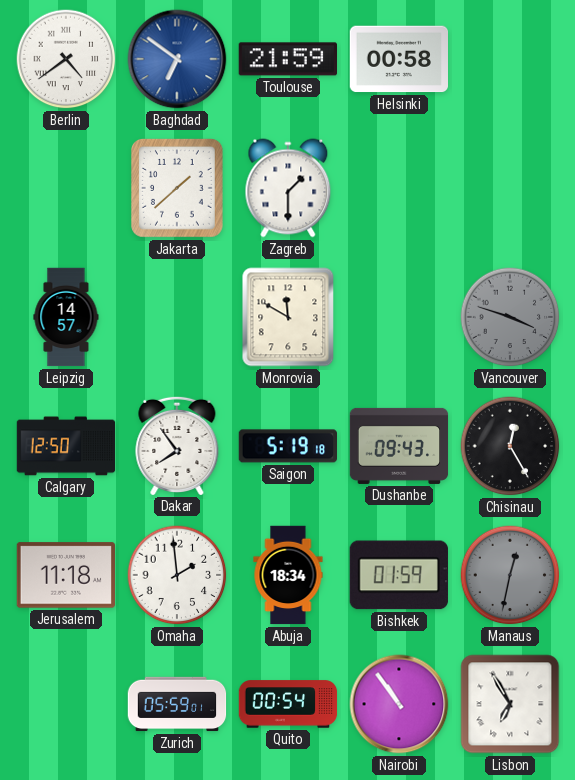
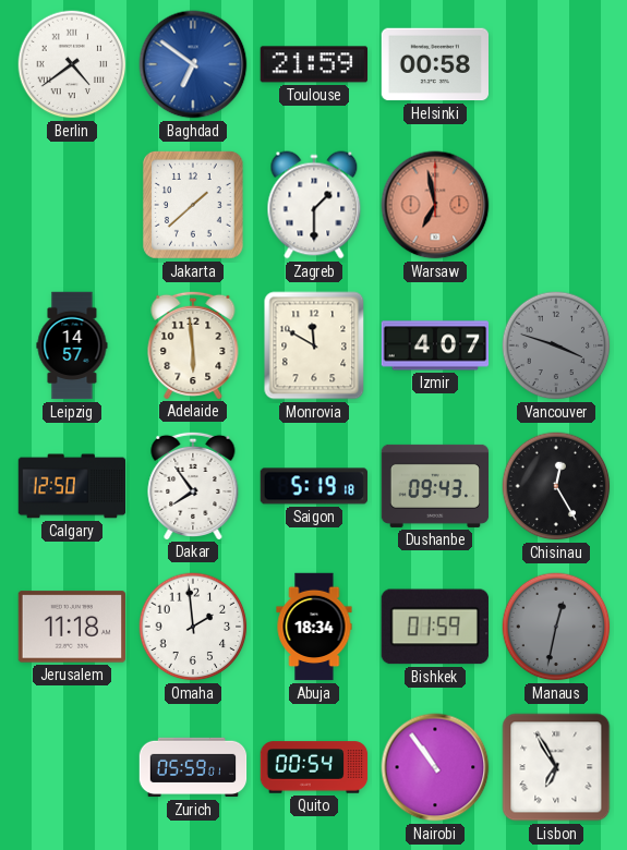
Warsaw: none -> 6:58 (435, 205)
Adelaide: none -> 5:59 (193, 344)
Izmir: none -> 4:07 (435, 345)
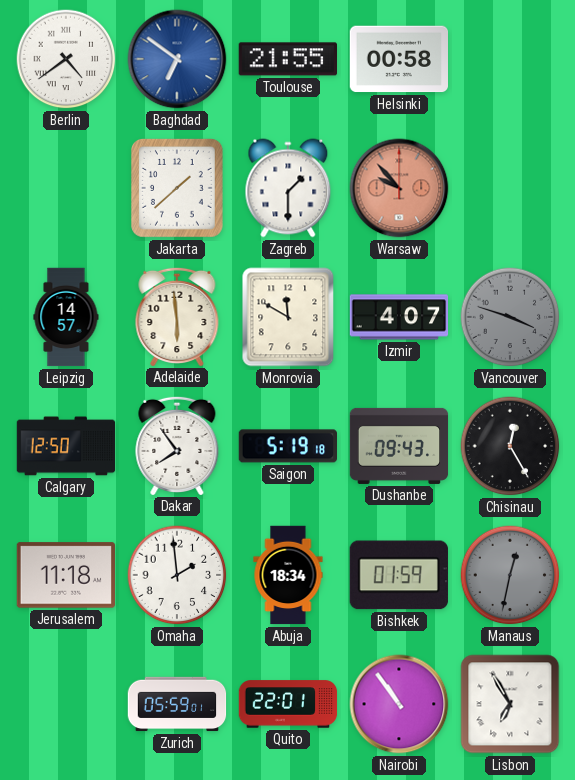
Toulouse: 21:59 -> 21:55 (287, 59)
Warsaw: 6:58 -> 9:53 (399, 188)
Quito: 00:54 -> 22:01 (288, 704)
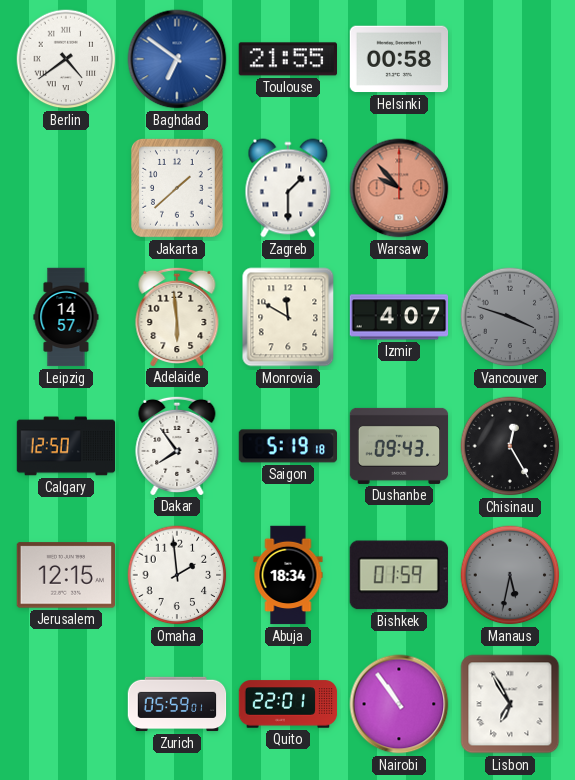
Jerusalem: 11:18 -> 12:15 (65, 575)
Manaus: 12:32 -> 5:32 (510, 575)
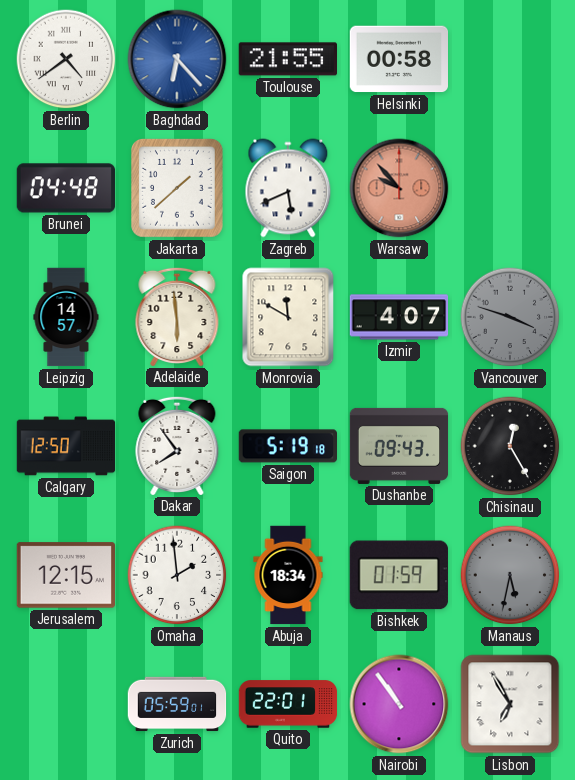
Baghdad: 6:51 -> 6:23 (177, 59)
Brunei: none -> 04:48 (66, 188)
Zagreb: 1:30 -> 5:41 (288, 188)
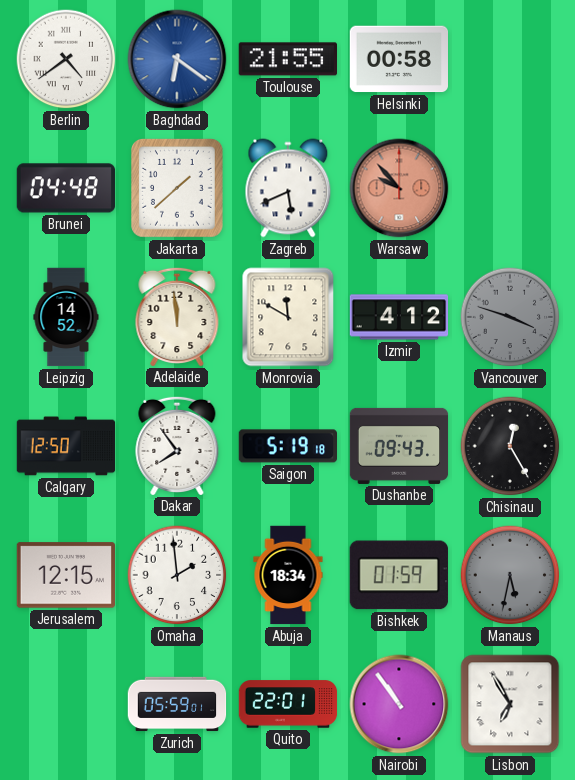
Baghdad: 6:23 -> 6:21 (177, 59)
Leipzig: 14:57 -> 14:52 (66, 317)
Adelaide: 5:59 -> 11:59 (177, 316)
Izmir: 4:07 -> 4:12 (399, 317)
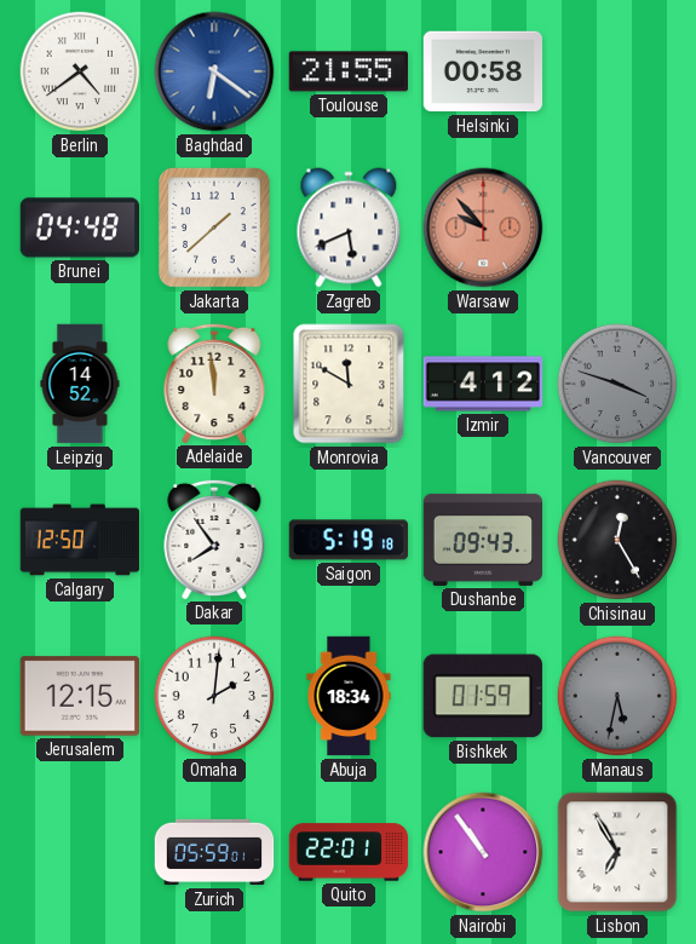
Omaha: 1:59 -> 2:01 (214, 696)
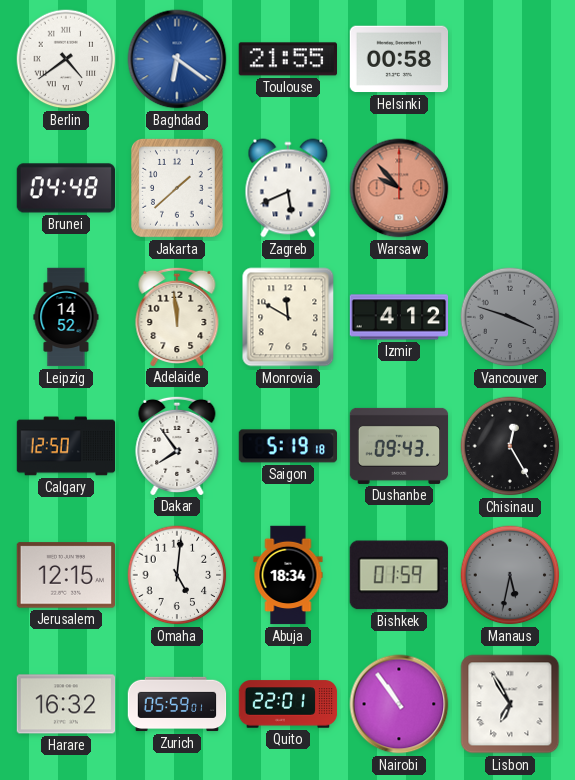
Omaha: 2:01 -> 5:01 (177, 575)
Harare: none -> 16:32 (66, 704)
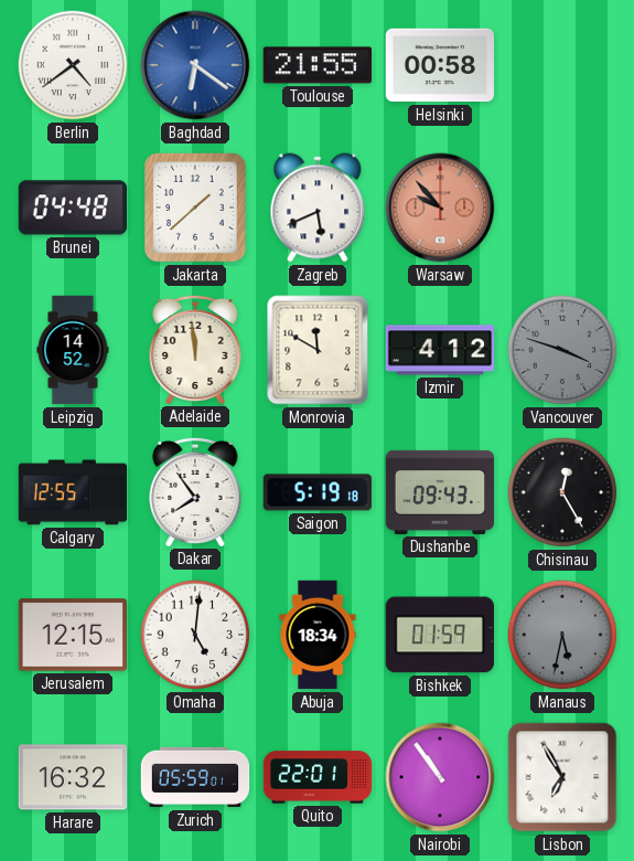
Calgary: 12:50 -> 12:55 (73, 492)
